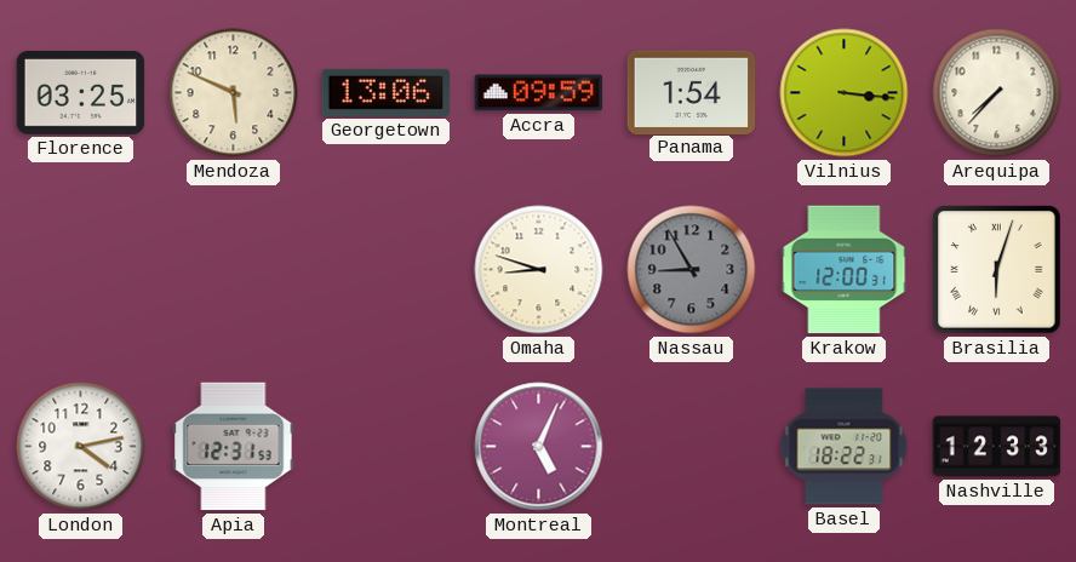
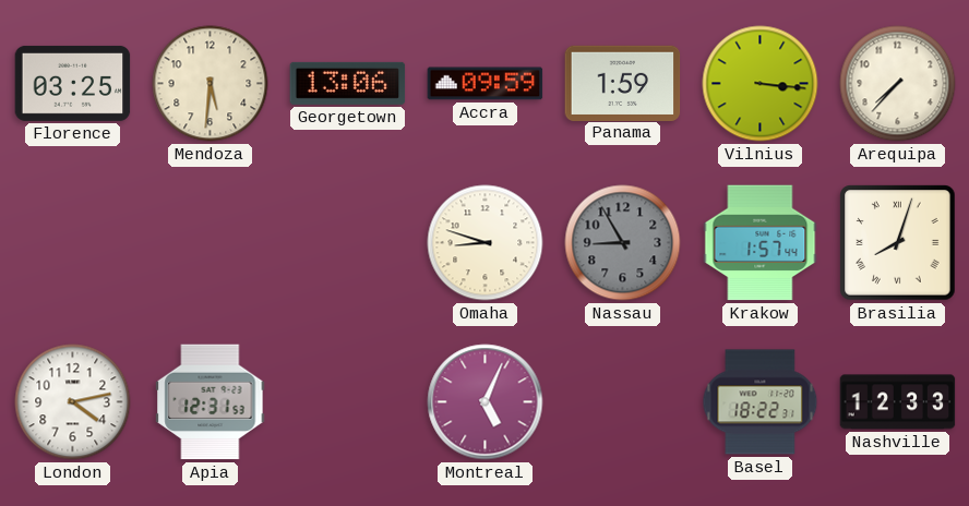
Mendoza: 5:49 -> 5:31 (211, 84)
Panama: 1:54 -> 1:59 (623, 83)
Krakow: 12:00 -> 1:57 (761, 243)
Brasilia: 6:03 -> 8:03 (898, 243)
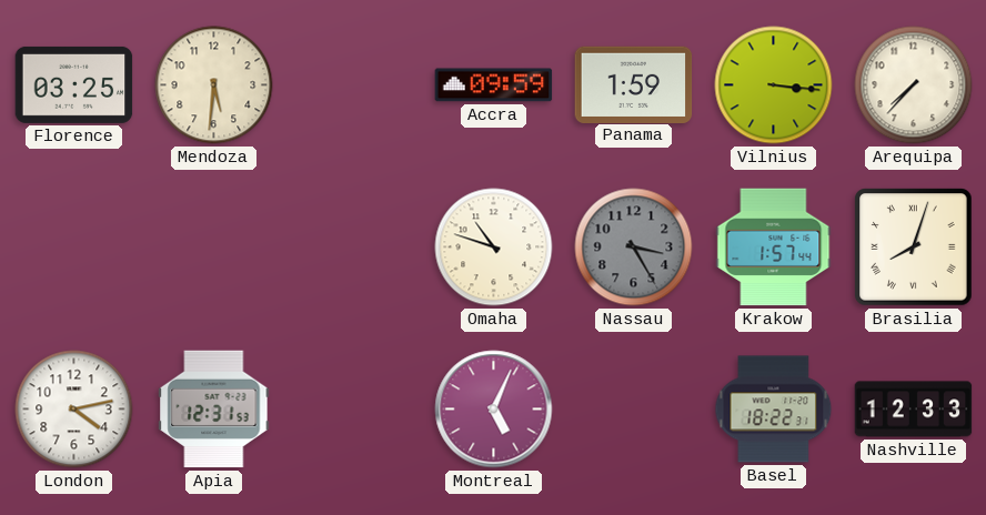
Georgetown: 13:06 -> none (348, 83)
Omaha: 8:48 -> 10:48 (494, 248)
Nassau: 8:55 -> 3:25 (634, 248)
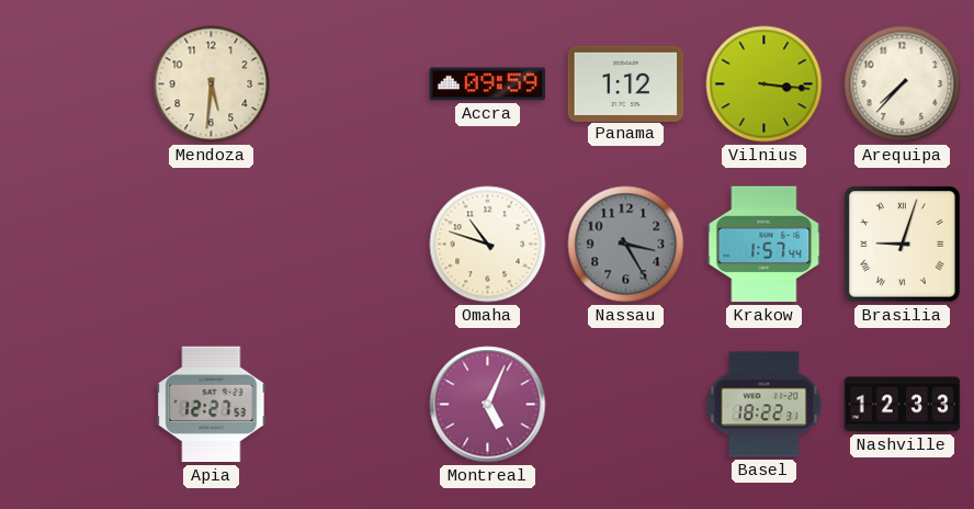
Florence: 03:25 -> none (74, 84)
Panama: 1:59 -> 1:12 (626, 83)
Brasilia: 8:03 -> 9:03 (903, 245)
London: 4:13 -> none (74, 410)
Apia: 12:31 -> 12:27 (212, 405)
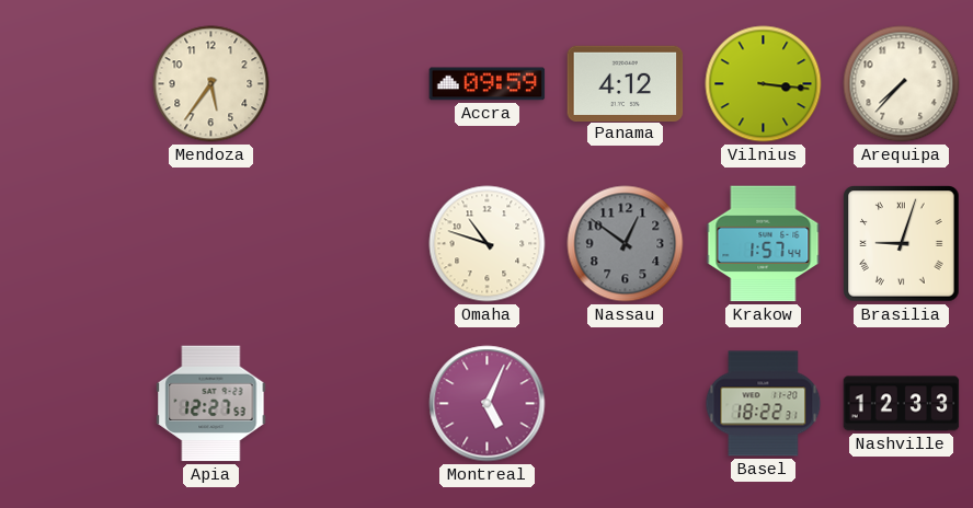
Mendoza: 5:31 -> 5:36 (211, 84)
Panama: 1:12 -> 4:12 (626, 83)
Nassau: 3:25 -> 12:51 (626, 244)
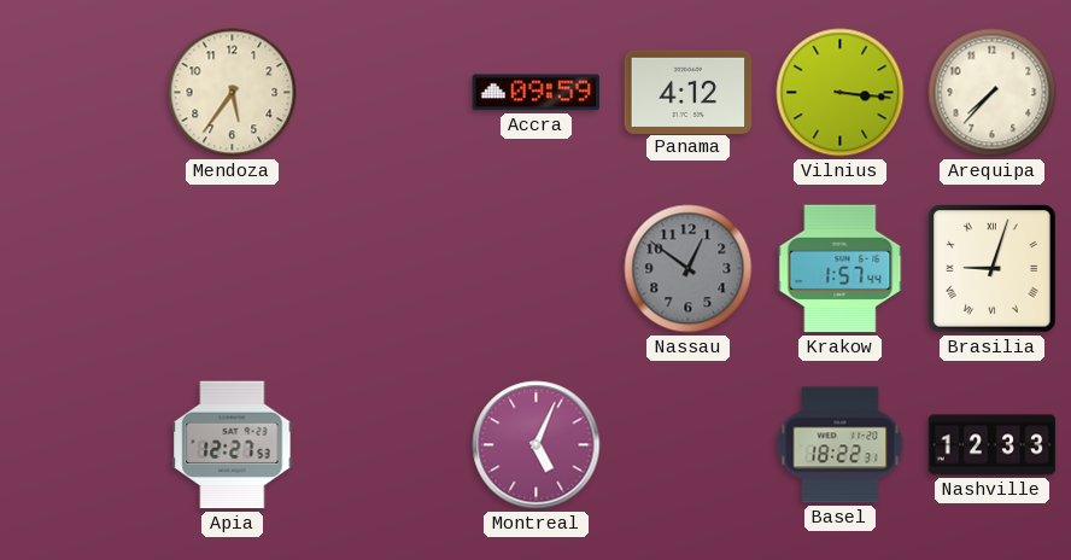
Omaha: 10:48 -> none (488, 244)
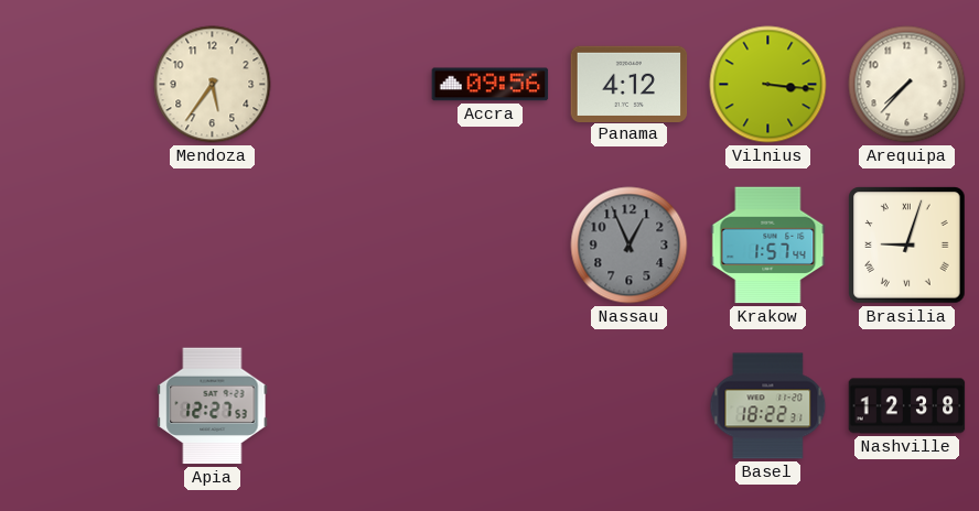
Accra: 09:59 -> 09:56 (491, 85)
Nassau: 12:51 -> 12:56 (630, 246)
Montreal: 5:04 -> none (537, 445)
Nashville: 12:33 -> 12:38 (907, 406)
